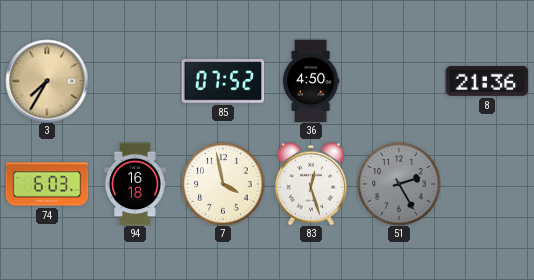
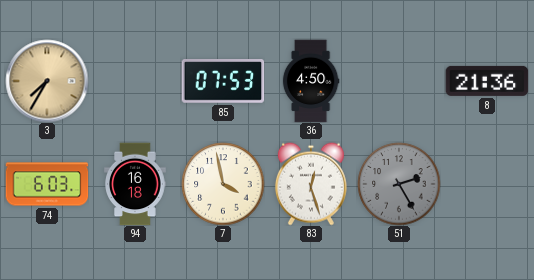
85: 07:52 -> 07:53 (223, 82)
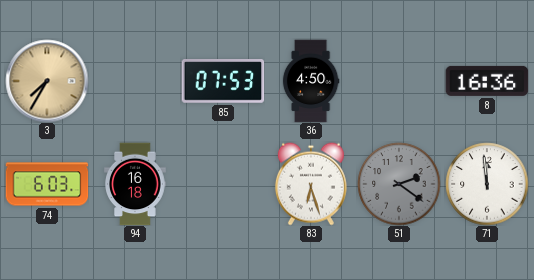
8: 21:36 -> 16:36 (487, 81)
7: 3:58 -> none (223, 184)
83: 12:27 -> 6:27 (311, 184)
51: 2:25 -> 2:21 (399, 184)
71: none -> 11:59 (487, 184)
